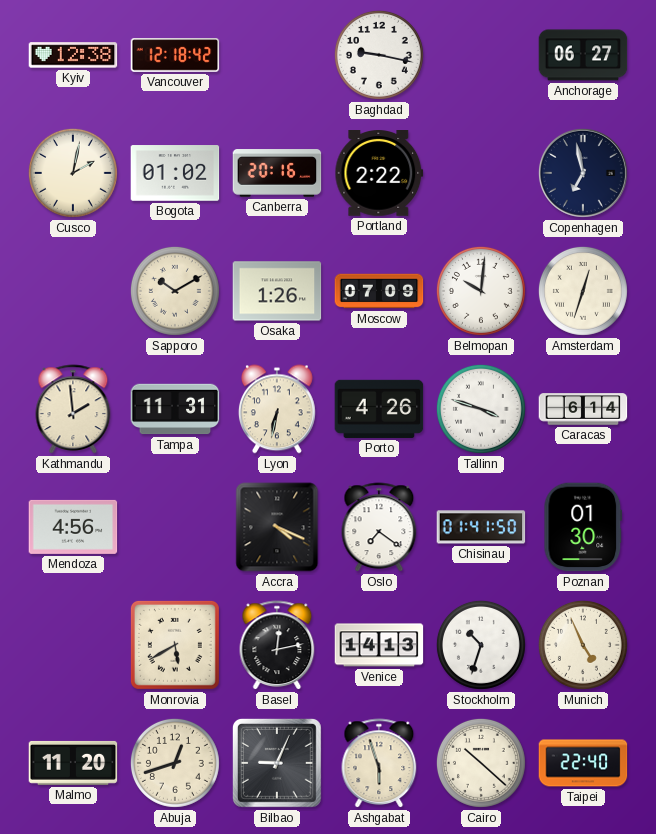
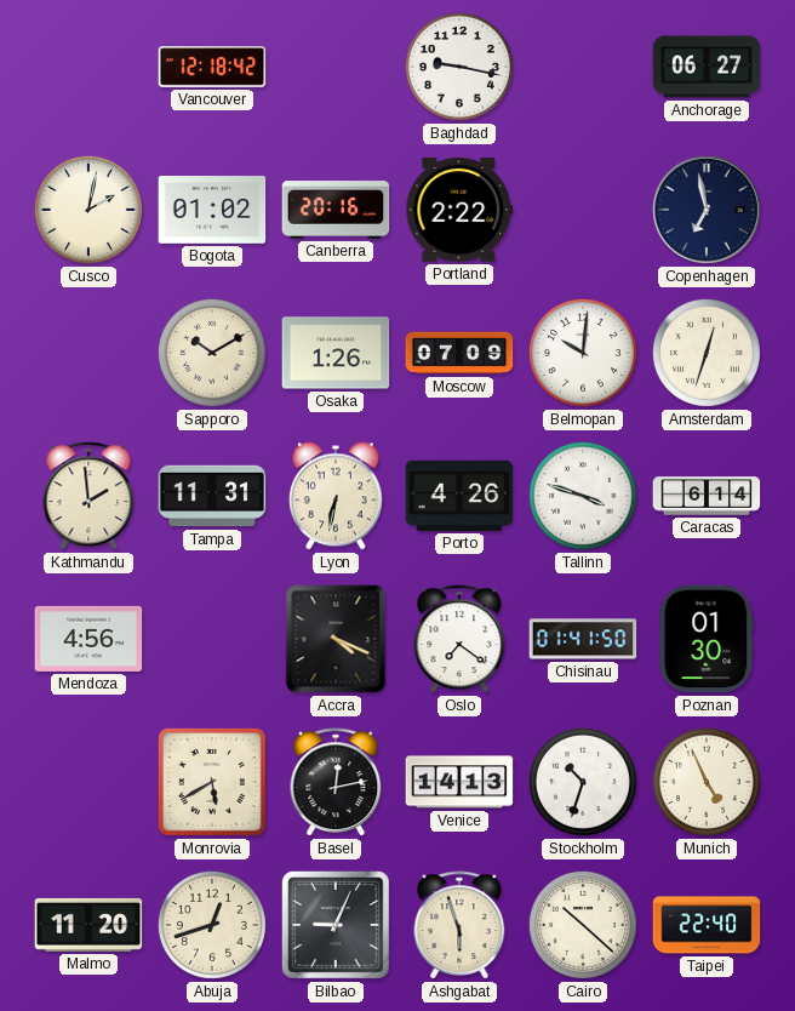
Kyiv: 12:38 -> none (73, 55)
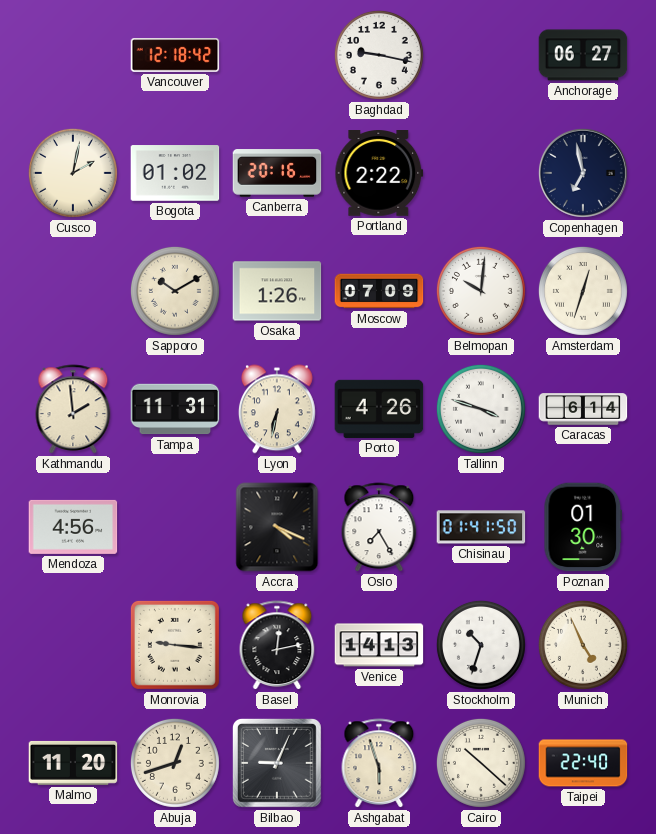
Oslo: 7:21 -> 7:25 (379, 527)
Monrovia: 5:40 -> 9:16 (175, 645)
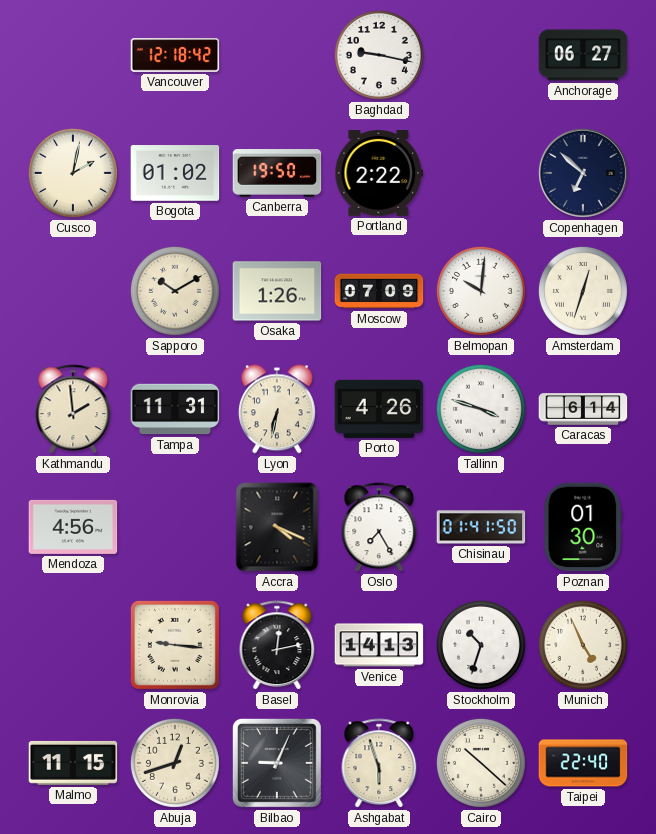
Canberra: 20:16 -> 19:50 (277, 173)
Copenhagen: 6:58 -> 6:52 (583, 173)
Malmo: 11:20 -> 11:15 (73, 763)
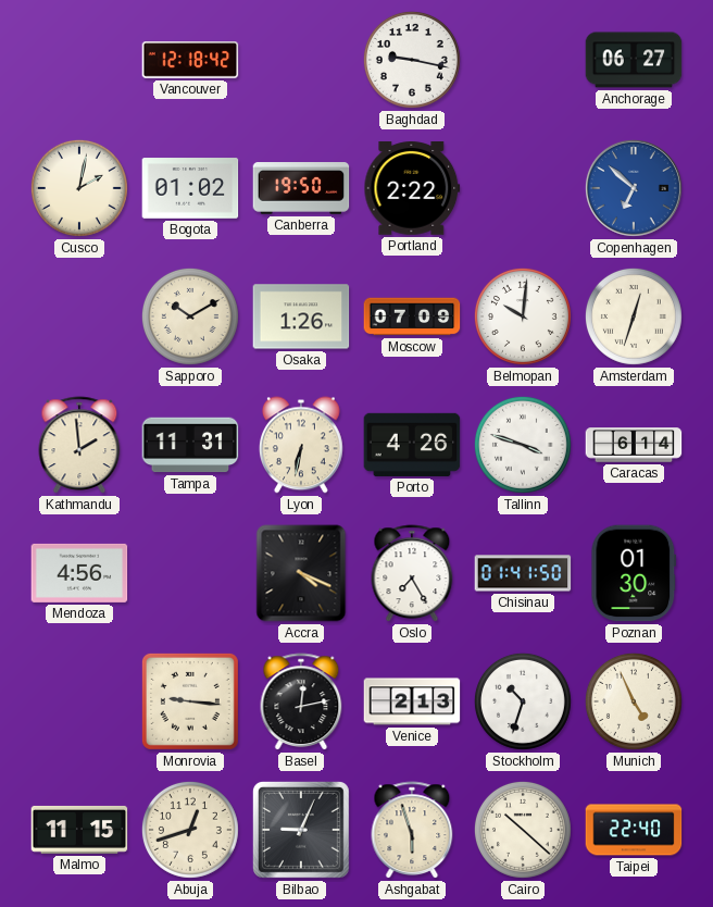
Copenhagen dial: navy -> blue (634, 188)
Venice: 14:13 -> 2:13 (412, 701)
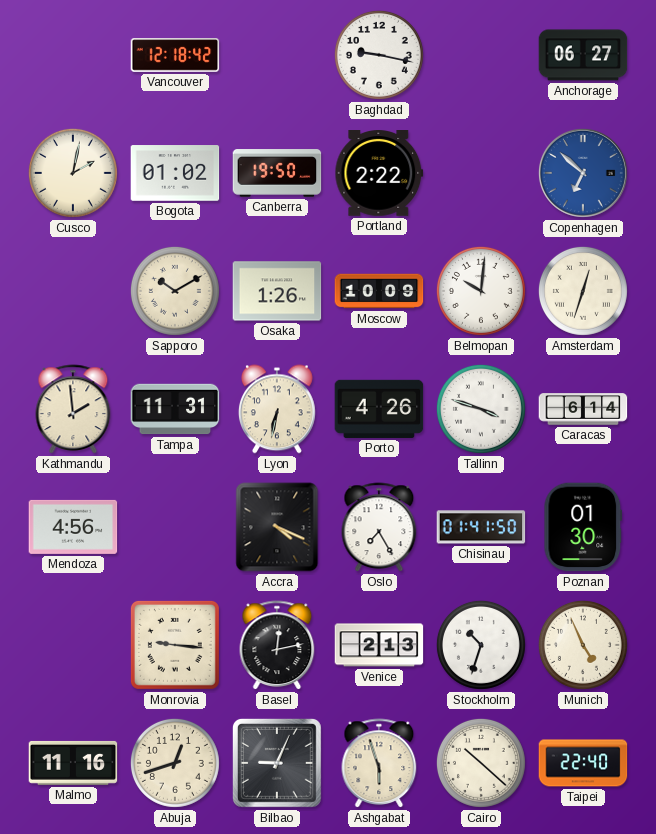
Moscow: 07:09 -> 10:09 (379, 291)
Malmo: 11:15 -> 11:16 (73, 763)
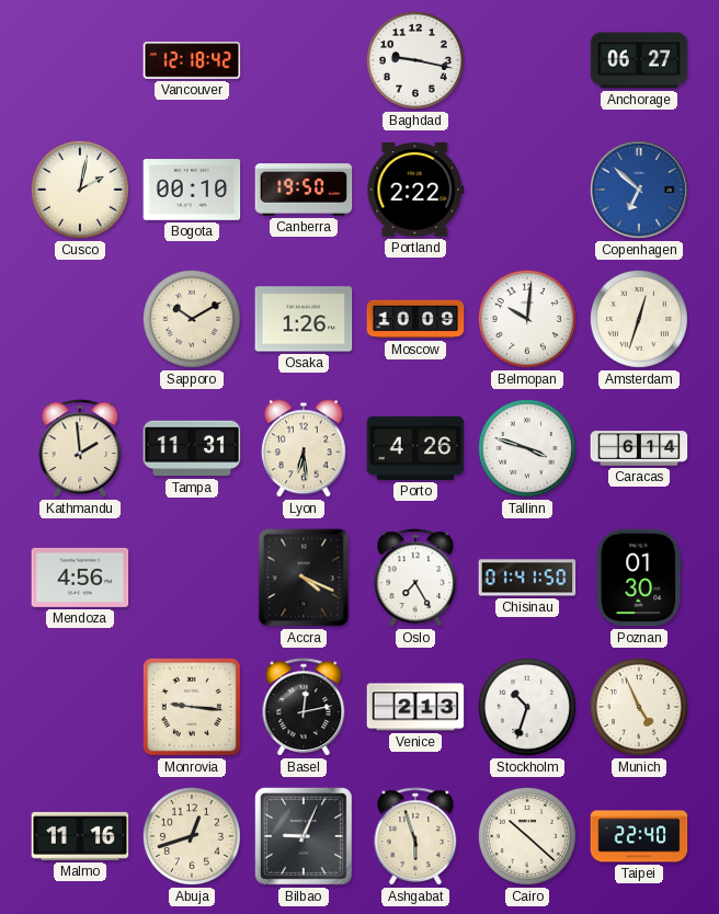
Bogota: 01:02 -> 00:10 (192, 190)
Lyon: 6:32 -> 6:29 (304, 448)
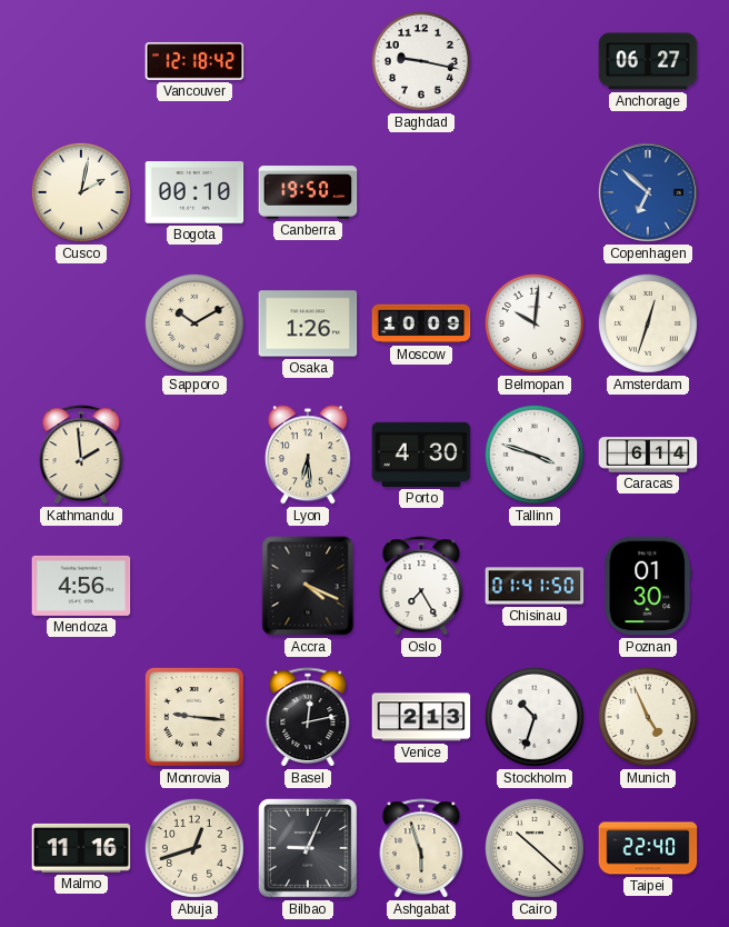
Portland: 2:22 -> none (415, 191)
Tampa: 11:31 -> none (192, 448)
Porto: 4:26 -> 4:30 (421, 455)
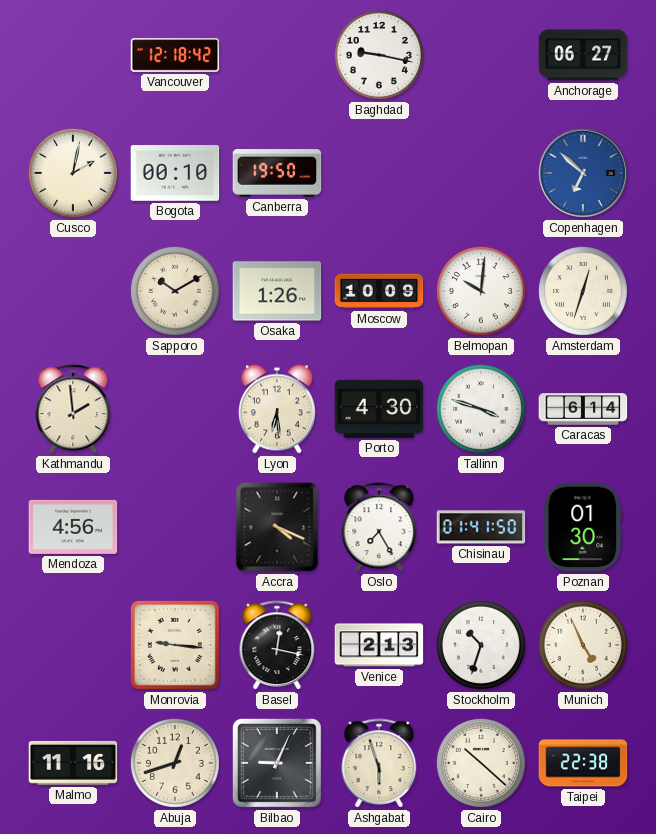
Basel: 12:13 -> 12:17 (277, 645)
Taipei: 22:40 -> 22:38 (583, 763)
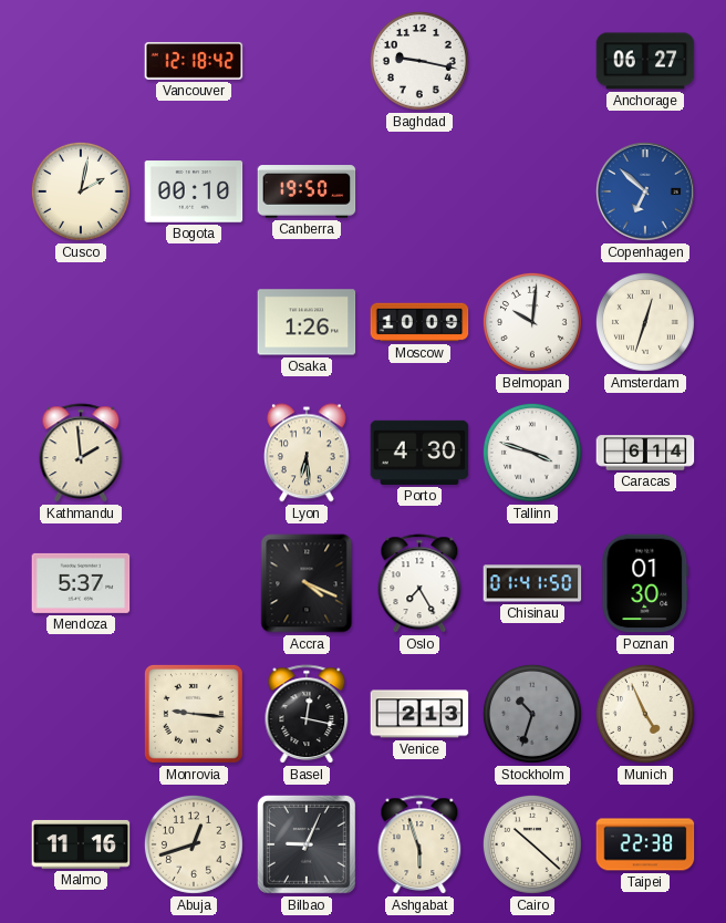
Sapporo: 10:10 -> none (175, 291)
Mendoza: 4:56 -> 5:37 (81, 583)
Stockholm dial: white -> grey (532, 714)
